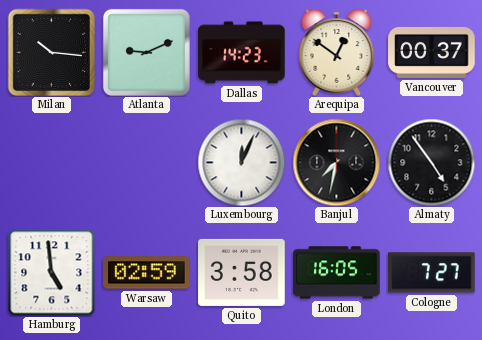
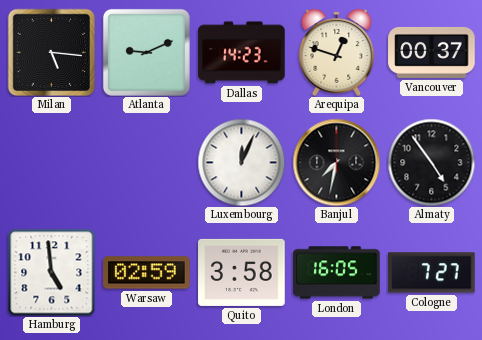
Milan: 10:16 -> 5:16 (51, 52)
Arequipa: 12:51 -> 12:48 (337, 52)
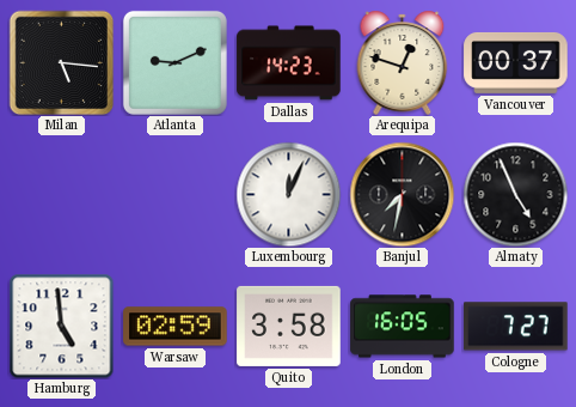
Almaty: 4:54 -> 4:56 (515, 194)
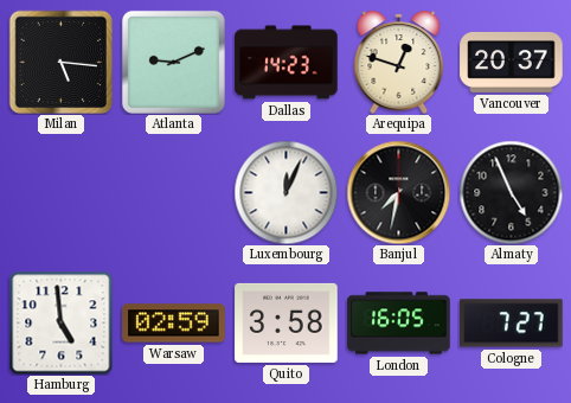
Vancouver: 00:37 -> 20:37 (512, 62)
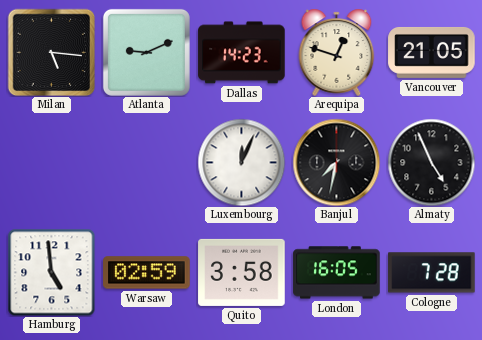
Vancouver: 20:37 -> 21:05 (432, 52)
Cologne: 7:27 -> 7:28 (432, 273)
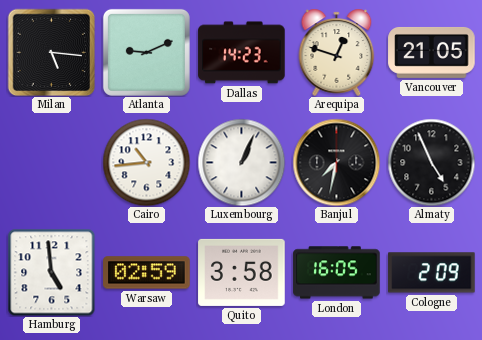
Cairo: none -> 10:44 (146, 162)
Luxembourg: 12:04 -> 1:04 (241, 162)
Cologne: 7:28 -> 2:09 (432, 273)
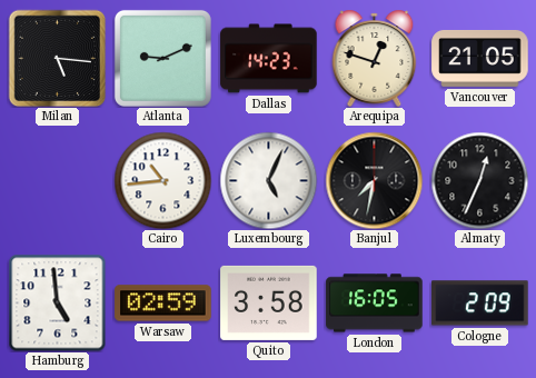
Luxembourg: 1:04 -> 5:04 (268, 180)
Almaty: 4:56 -> 12:34 (479, 180)
